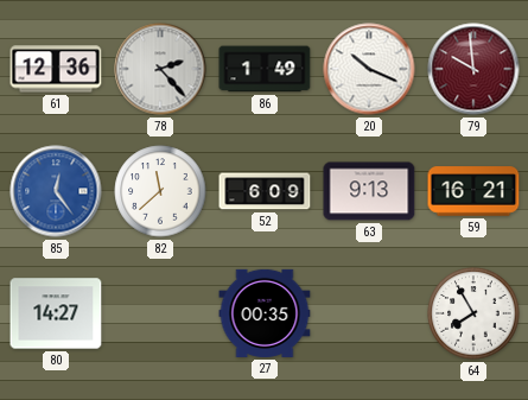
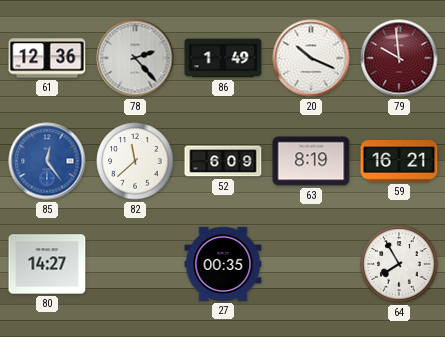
63: 9:13 -> 8:19 (311, 161)
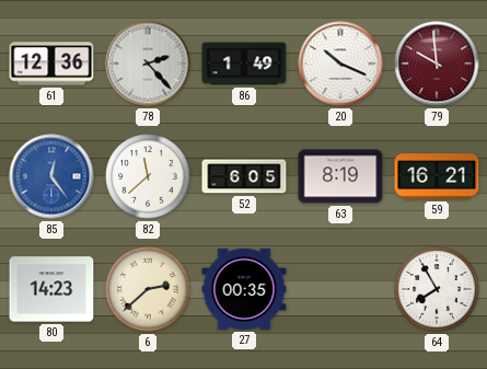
52: 6:09 -> 6:05 (244, 176)
80: 14:27 -> 14:23 (51, 289)
6: none -> 2:38 (148, 289)
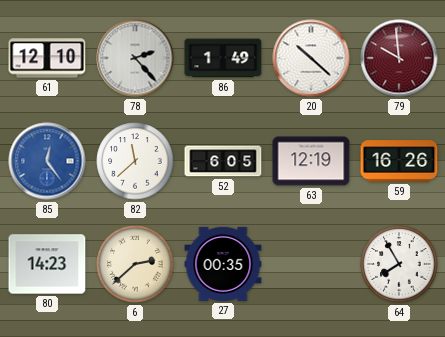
61: 12:36 -> 12:10 (47, 58)
20: 10:19 -> 10:22 (311, 58)
63: 8:19 -> 12:19 (311, 161)
59: 16:21 -> 16:26 (399, 161)
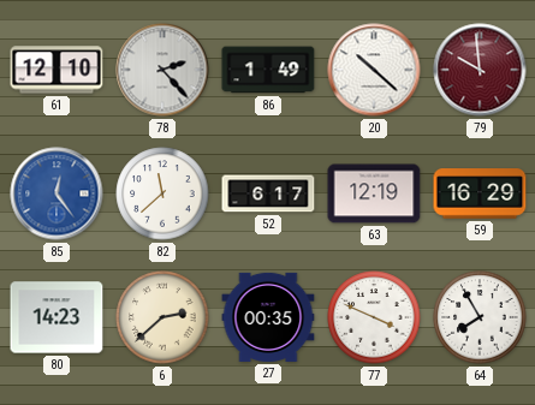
52: 6:05 -> 6:17 (268, 193)
59: 16:26 -> 16:29 (480, 193)
77: none -> 3:49 (374, 317)
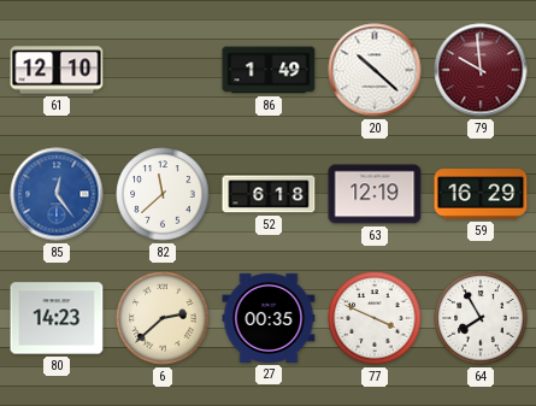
78: 2:23 -> none (162, 70)
52: 6:17 -> 6:18 (269, 194)
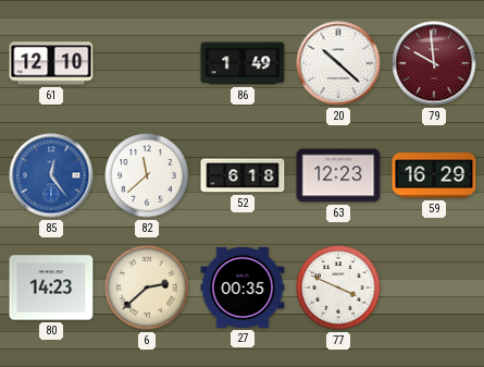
63: 12:19 -> 12:23 (338, 175)
64: 7:55 -> none (481, 318)
